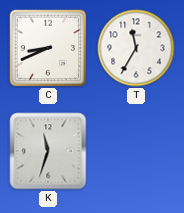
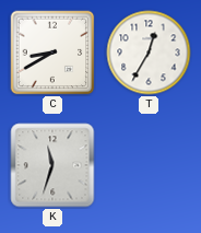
C: 8:41 -> 8:40 (52, 53)
T: 11:35 -> 12:35 (149, 53)
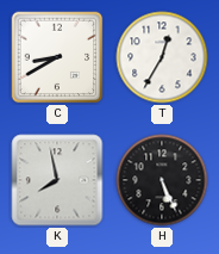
K: 11:33 -> 7:58 (57, 180)
H: none -> 5:26 (162, 180)
